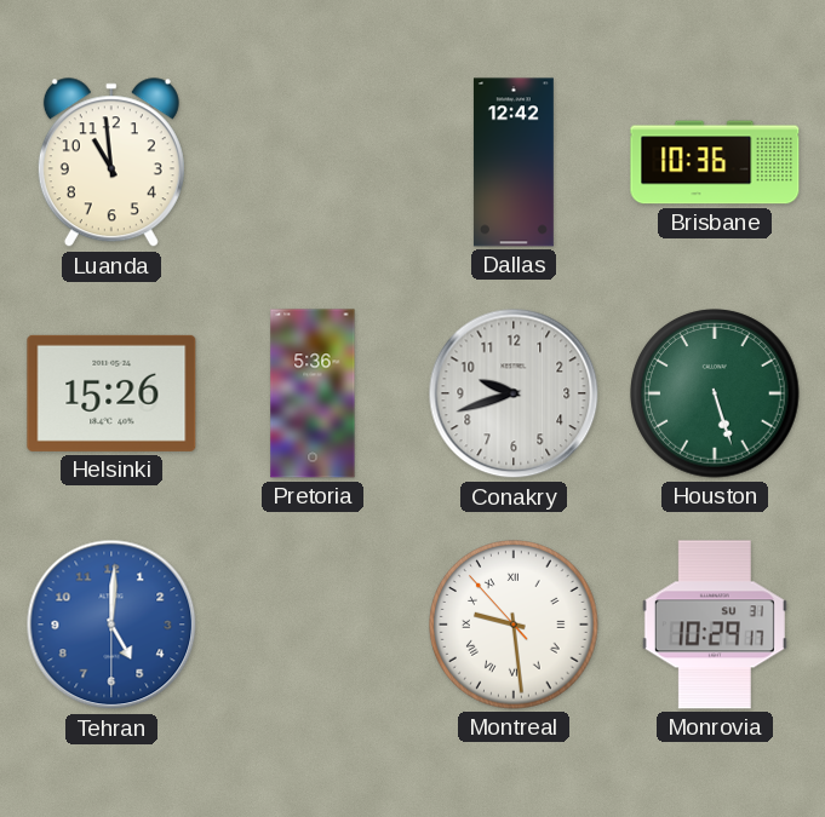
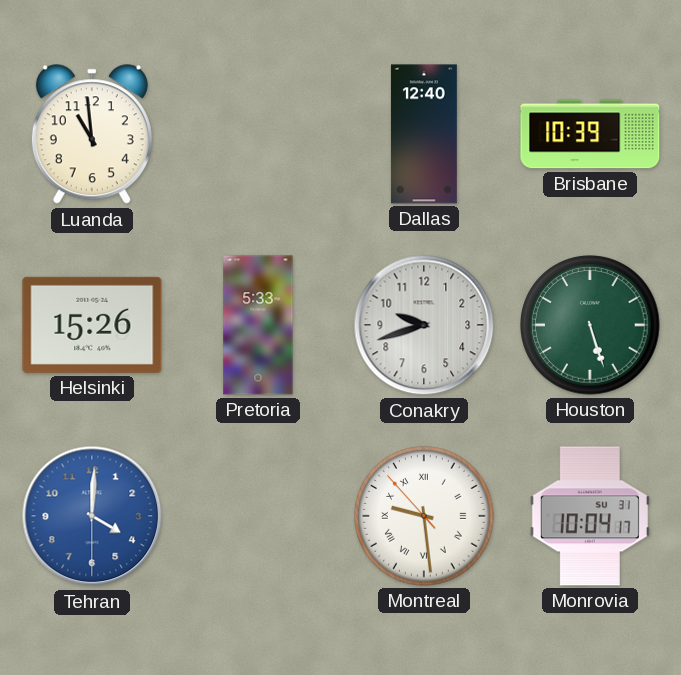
Dallas: 12:42 -> 12:40 (424, 134)
Brisbane: 10:36 -> 10:39 (590, 134)
Pretoria: 5:36 -> 5:33 (258, 325)
Tehran: 5:00 -> 4:00 (92, 516)
Monrovia: 10:29 -> 10:04 (590, 516)
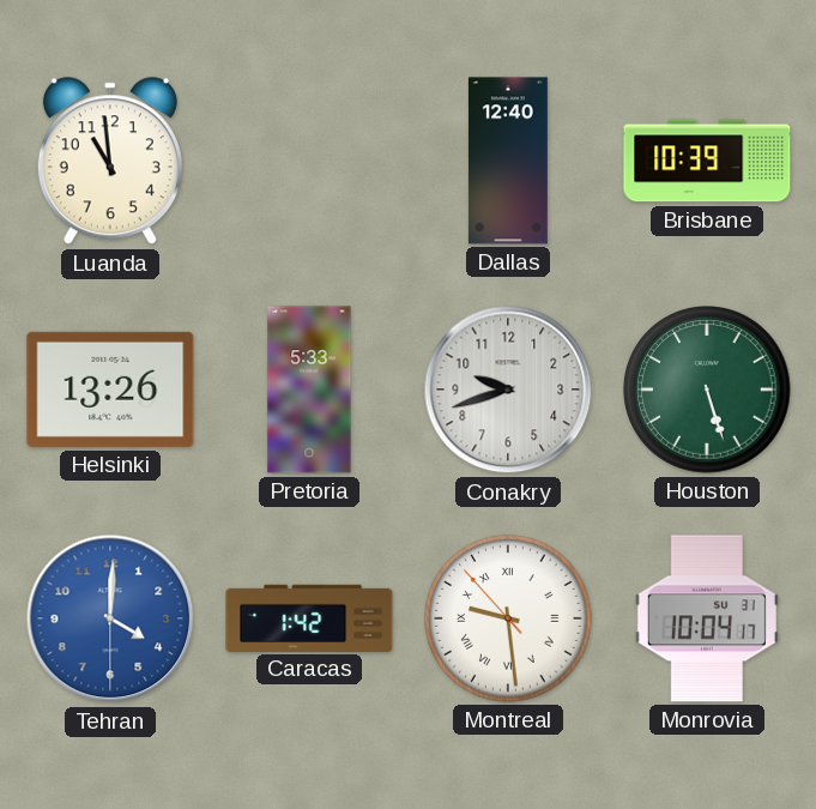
Helsinki: 15:26 -> 13:26 (110, 390)
Caracas: none -> 1:42 (309, 617)
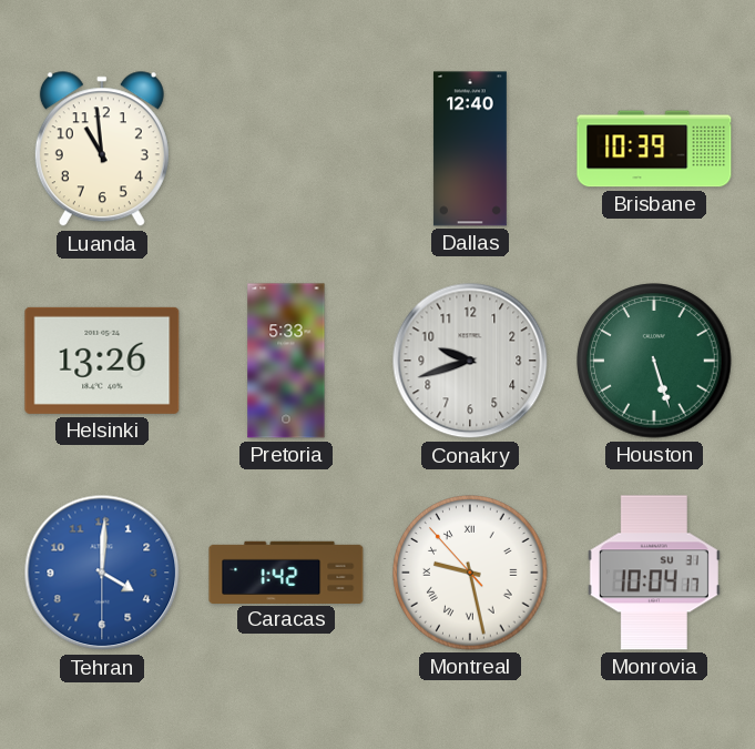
Montreal: 9:28 -> 9:27 (470, 573)
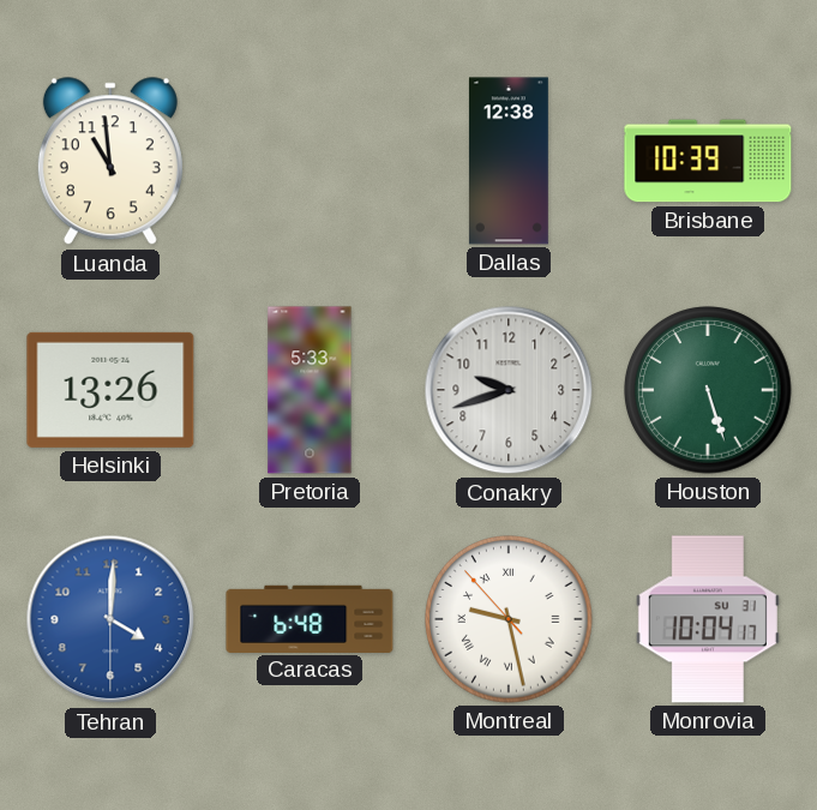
Dallas: 12:40 -> 12:38 (509, 161)
Caracas: 1:42 -> 6:48 (310, 618)
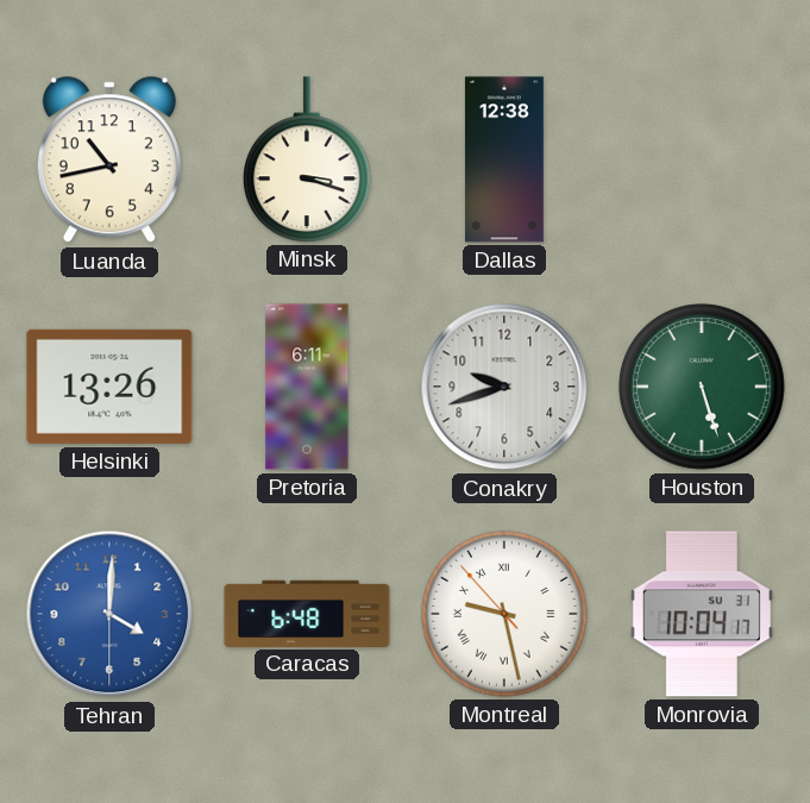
Luanda: 10:59 -> 10:43 (109, 161)
Minsk: none -> 3:18 (308, 159)
Brisbane: 10:39 -> none (708, 161)
Pretoria: 5:33 -> 6:11 (307, 387)
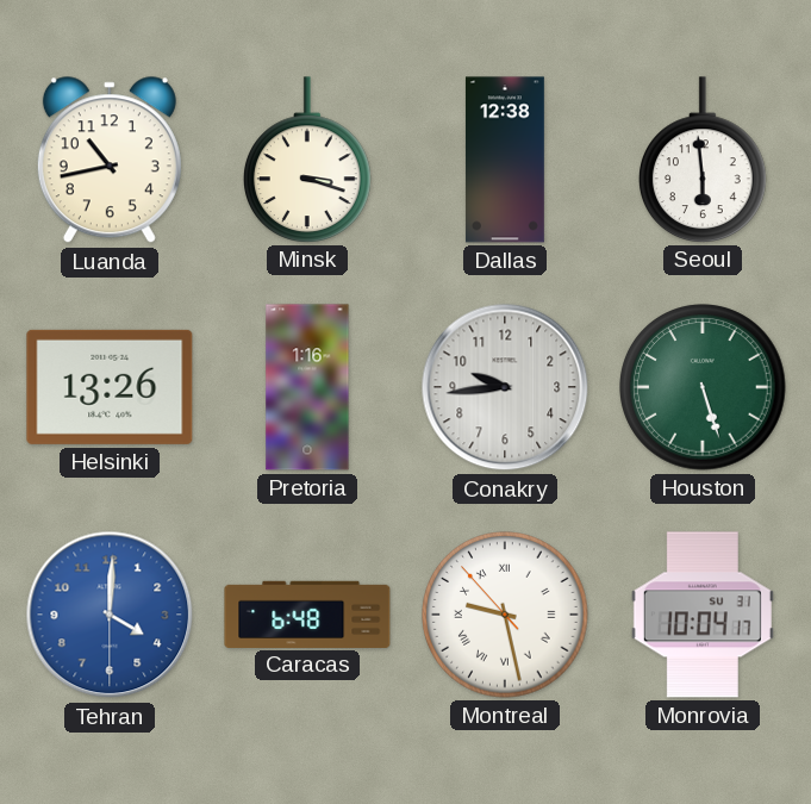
Seoul: none -> 5:59 (704, 160)
Pretoria: 6:11 -> 1:16 (307, 387)
Conakry: 9:42 -> 9:44 (505, 387)
